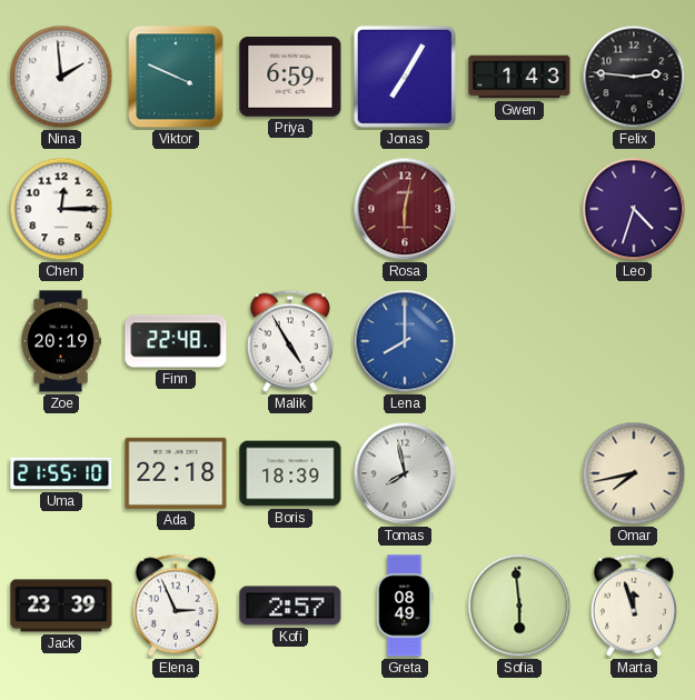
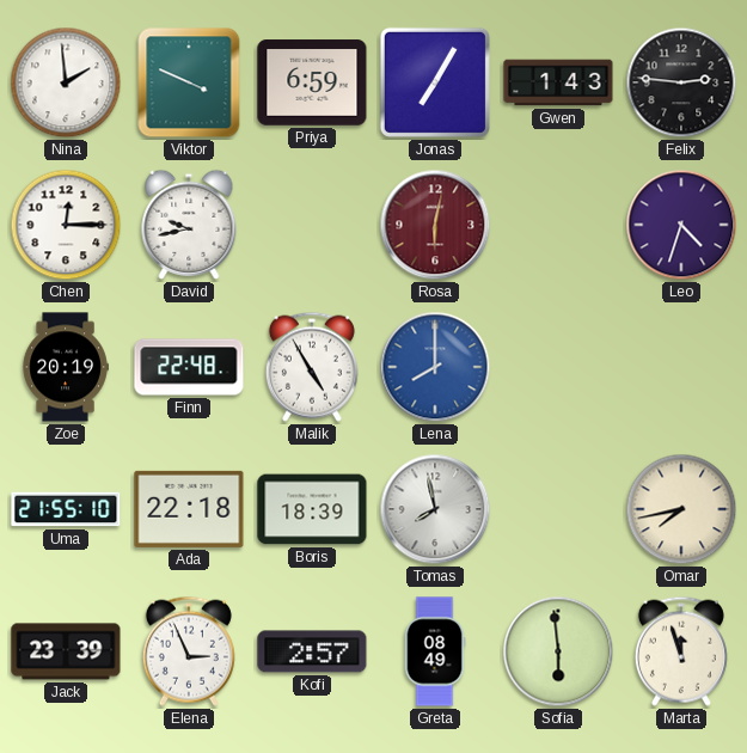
David: none -> 9:43 (189, 225)
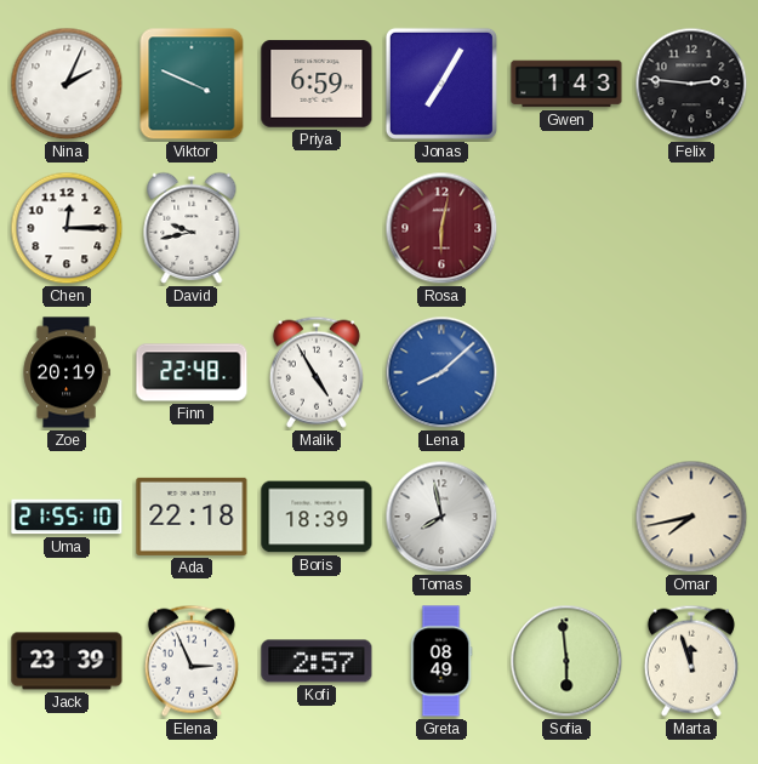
Nina: 1:59 -> 2:04 (67, 84)
Leo: 4:33 -> none (681, 225)
Lena: 8:00 -> 8:08 (441, 372)
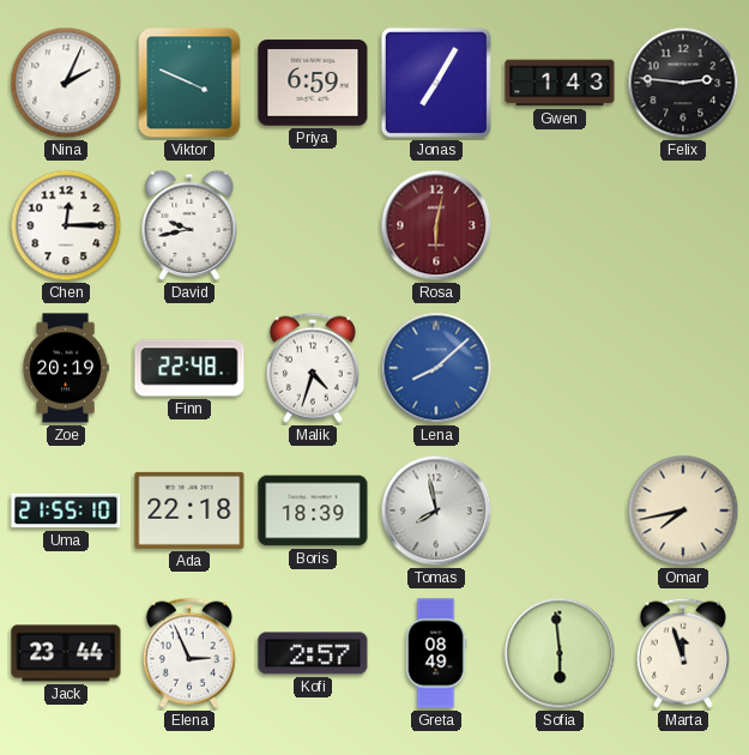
Malik: 4:55 -> 4:33 (313, 368)
Jack: 23:39 -> 23:44 (66, 653)
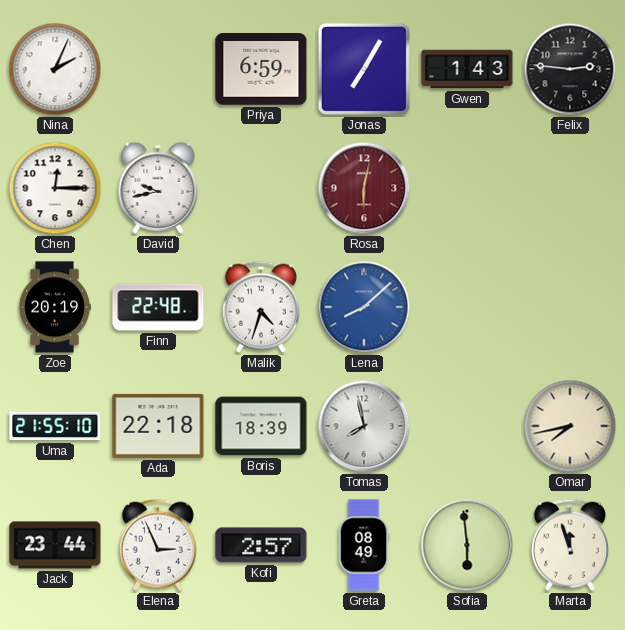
Viktor: 3:49 -> none (189, 83)
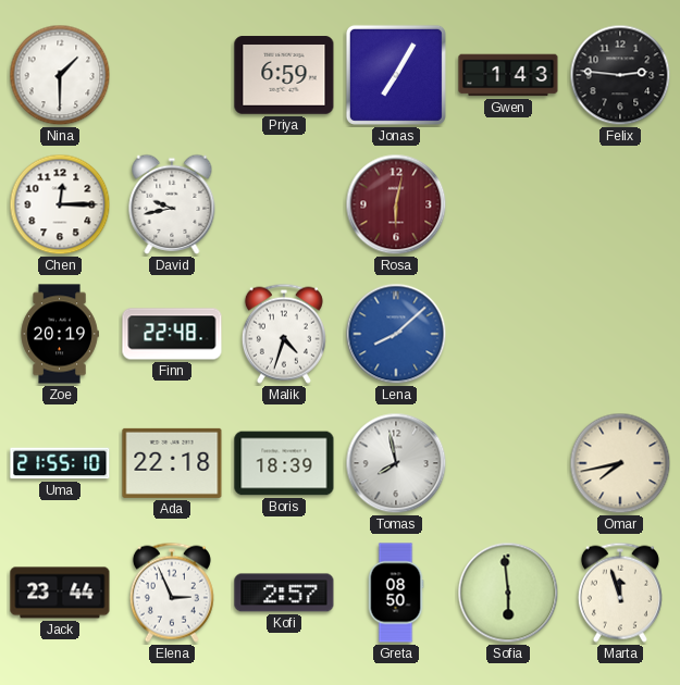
Nina: 2:04 -> 1:30 (60, 75)
Greta: 08:49 -> 08:50 (396, 593)
